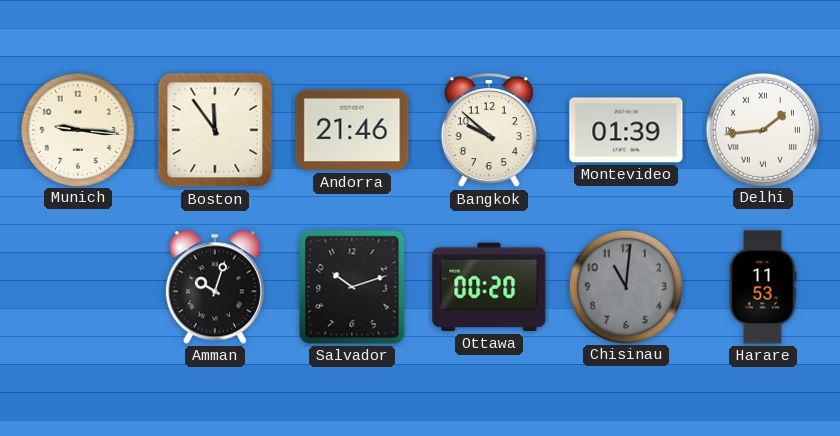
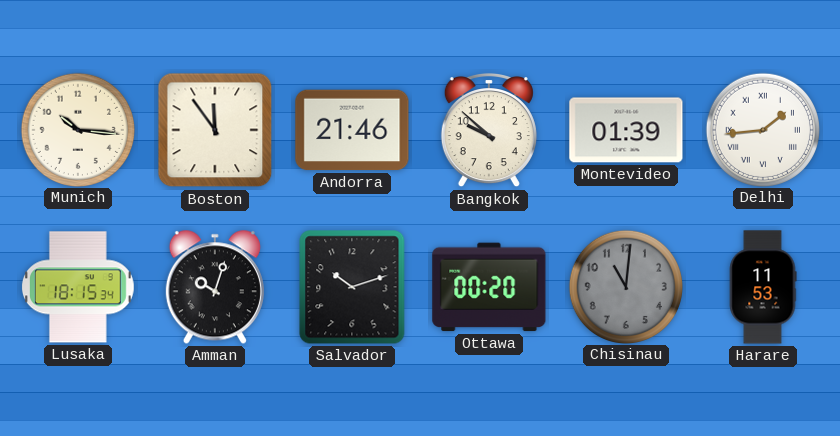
Munich: 9:16 -> 10:16 (77, 129)
Lusaka: none -> 18:15 (78, 287)
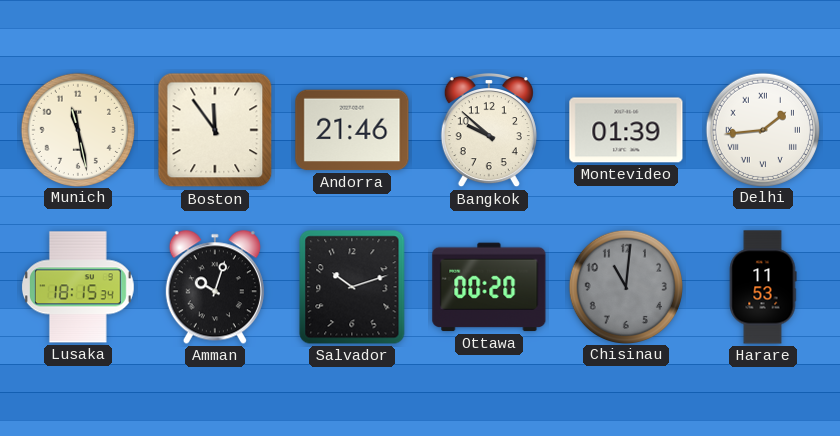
Munich: 10:16 -> 11:28 (77, 129)
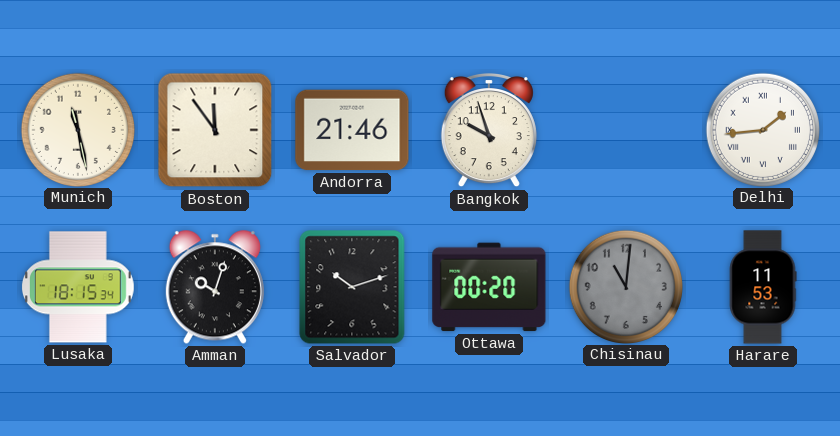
Bangkok: 9:52 -> 9:57 (489, 130)
Montevideo: 01:39 -> none (626, 130)
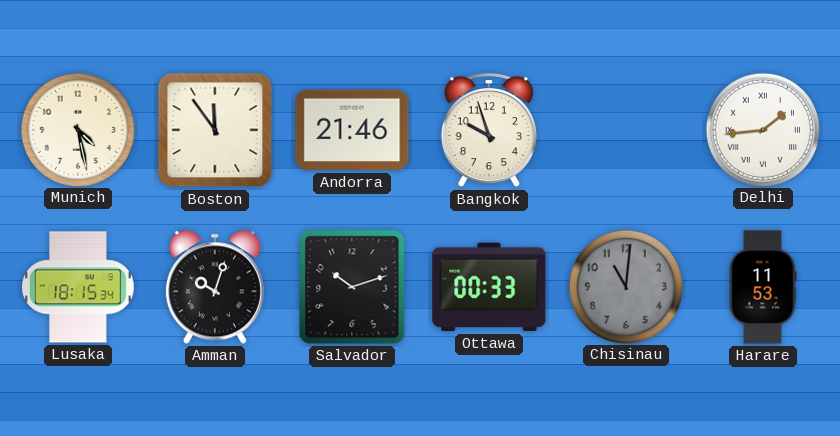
Munich: 11:28 -> 4:28 (77, 129)
Ottawa: 00:20 -> 00:33 (489, 287)
